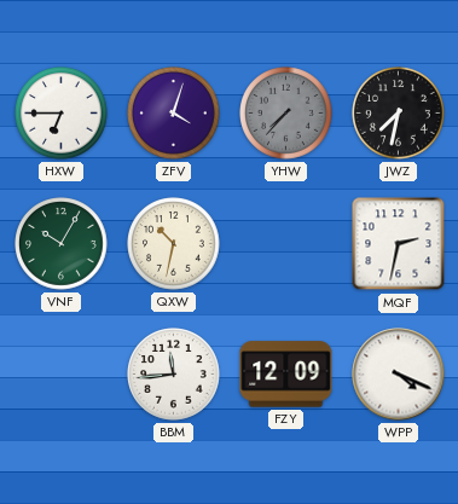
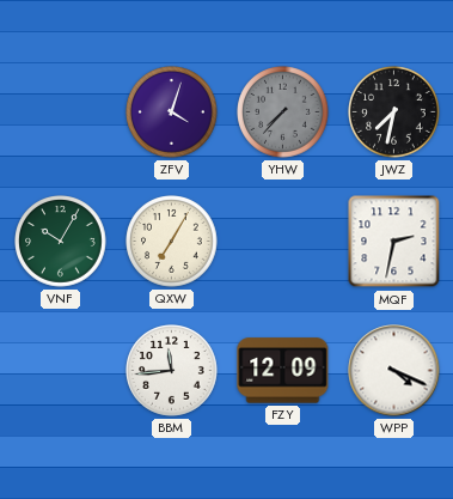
HXW: 6:45 -> none (62, 114)
QXW: 10:32 -> 7:05 (172, 242)
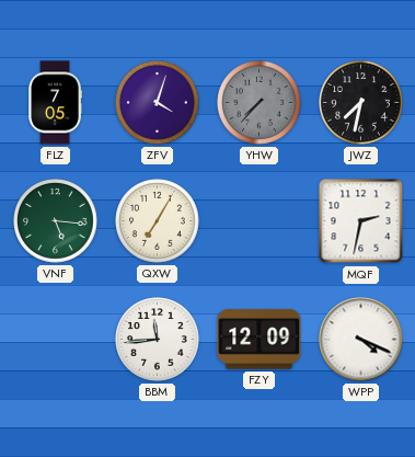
FLZ: none -> 7:05 (55, 103)
VNF: 10:05 -> 5:16 (56, 221)
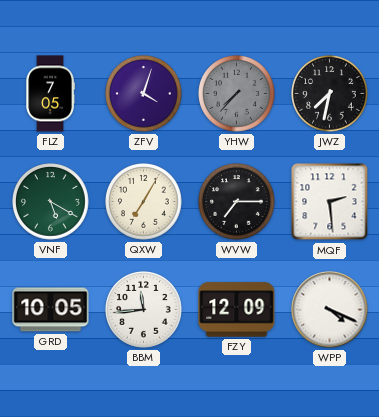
VNF: 5:16 -> 5:20 (51, 202)
WVW: none -> 7:15 (237, 202)
MQF: 2:32 -> 2:29 (330, 202)
GRD: none -> 10:05 (51, 310)
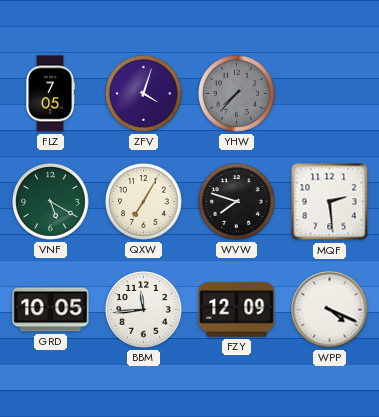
JWZ: 7:32 -> none (330, 94)
WVW: 7:15 -> 7:48 (237, 202)
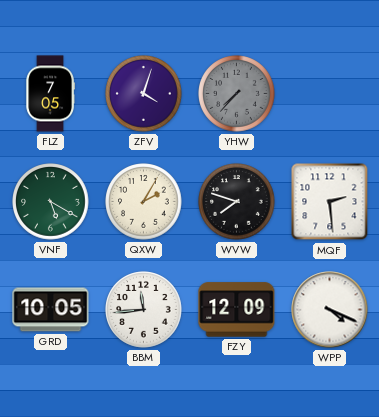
QXW: 7:05 -> 2:05 (144, 202)
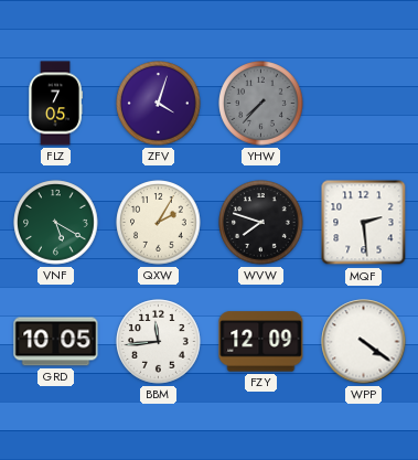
WPP: 4:19 -> 4:21 (364, 342)
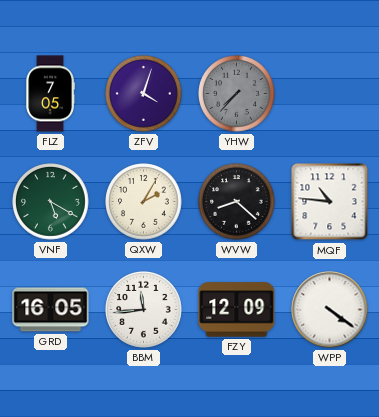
WVW: 7:48 -> 8:22 (237, 202)
MQF: 2:29 -> 10:46 (330, 202)
GRD: 10:05 -> 16:05 (51, 310)
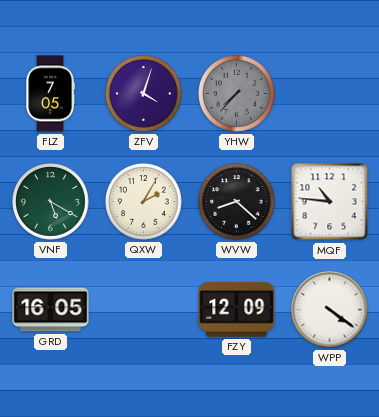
BBM: 11:44 -> none (144, 310)
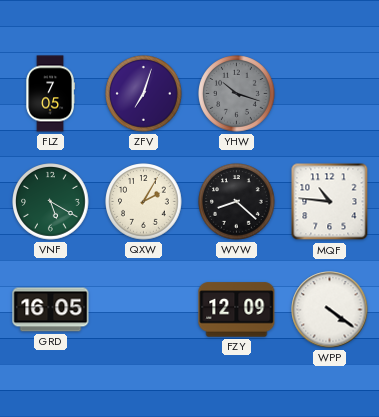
ZFV: 4:03 -> 7:03 (144, 94)
YHW: 7:37 -> 10:18 (237, 94)
